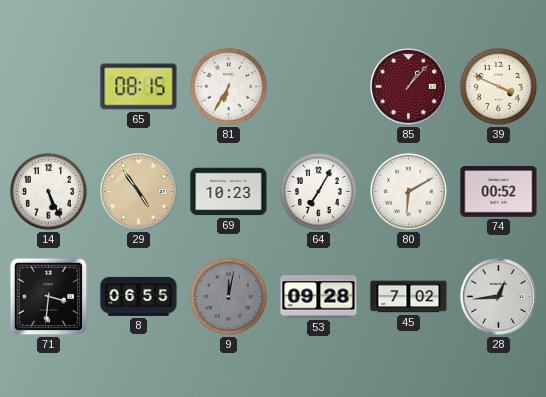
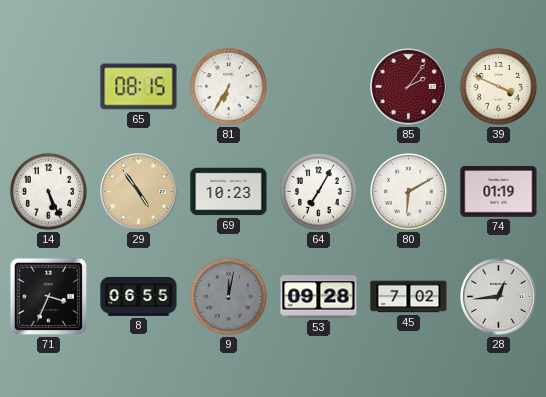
85: 1:07 -> 2:06 (409, 87)
74: 00:52 -> 01:19 (499, 192)
71: 3:31 -> 3:34 (48, 296)
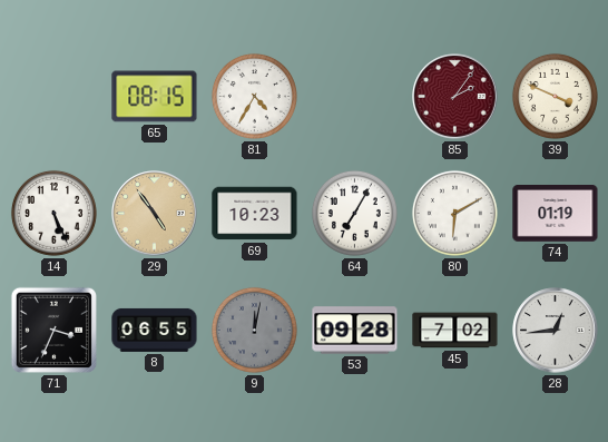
81: 6:35 -> 4:35 (254, 96)
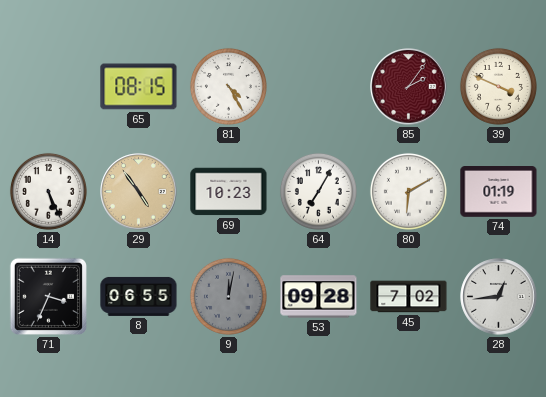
81: 4:35 -> 4:25 (228, 86)
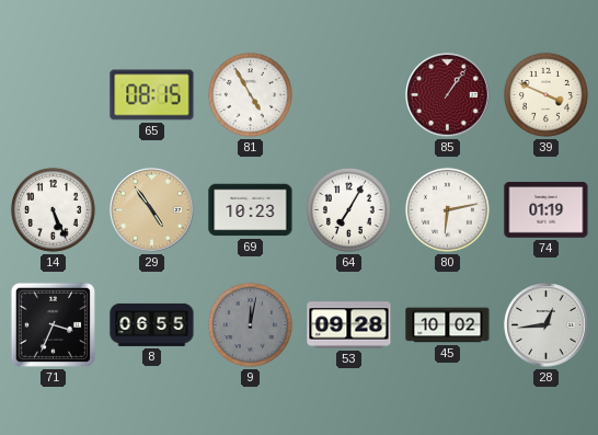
81: 4:25 -> 4:55 (250, 94)
85: 2:06 -> 1:06 (448, 95)
80: 6:10 -> 6:13 (447, 209)
45: 7:02 -> 10:02 (448, 325)
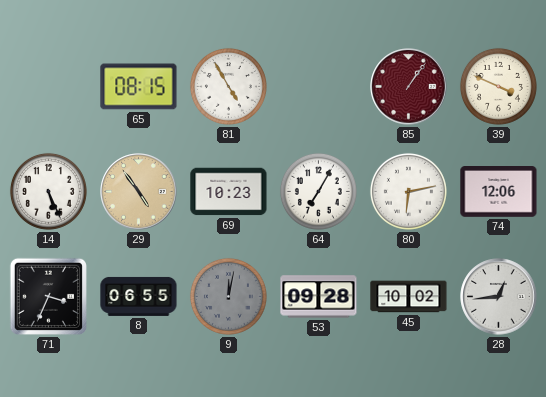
74: 01:19 -> 12:06 (499, 192)
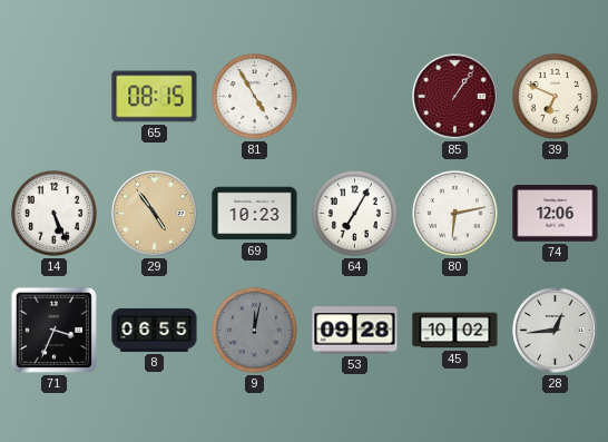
39: 3:49 -> 6:49 (555, 96)
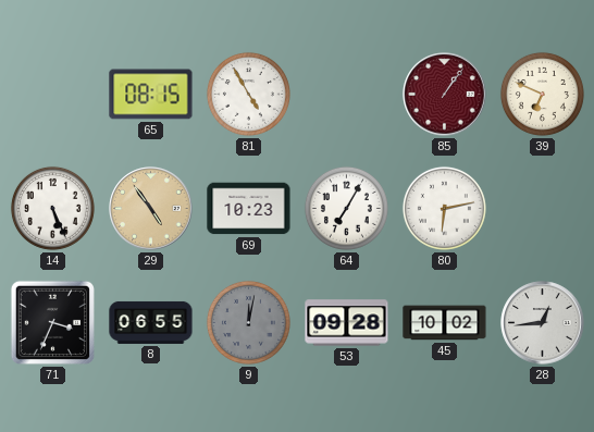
74: 12:06 -> none (556, 214)
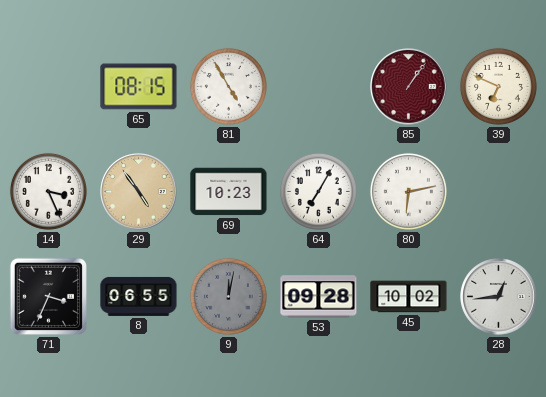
14: 5:26 -> 3:26 (48, 191)
